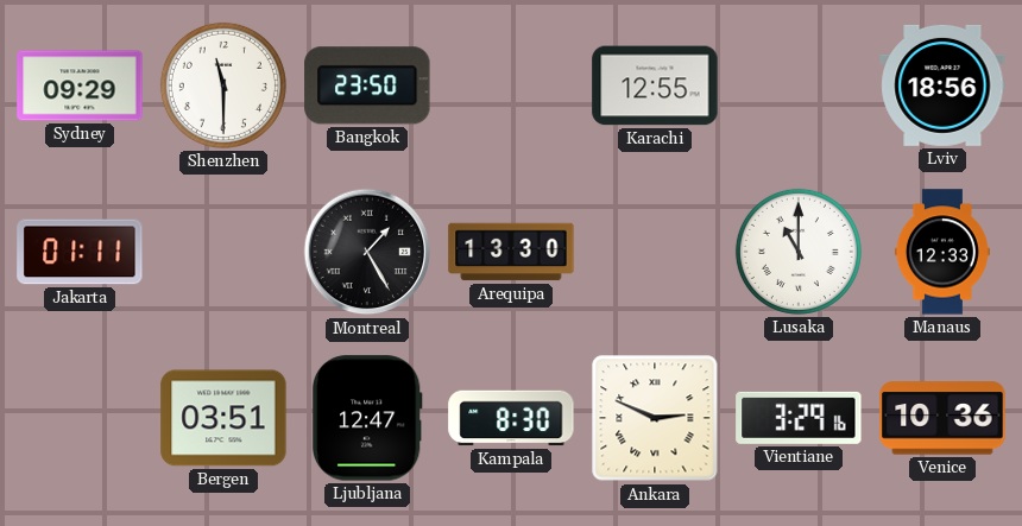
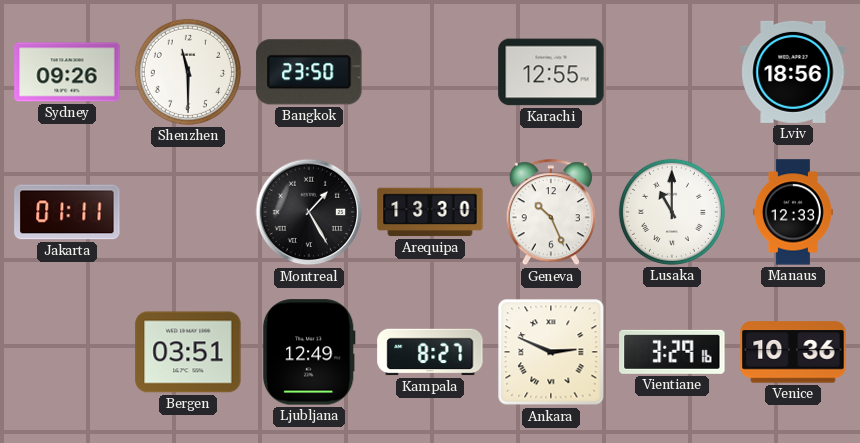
Sydney: 09:29 -> 09:26 (67, 72)
Geneva: none -> 10:26 (551, 213)
Ljubljana: 12:47 -> 12:49 (309, 352)
Kampala: 8:30 -> 8:27 (430, 352)
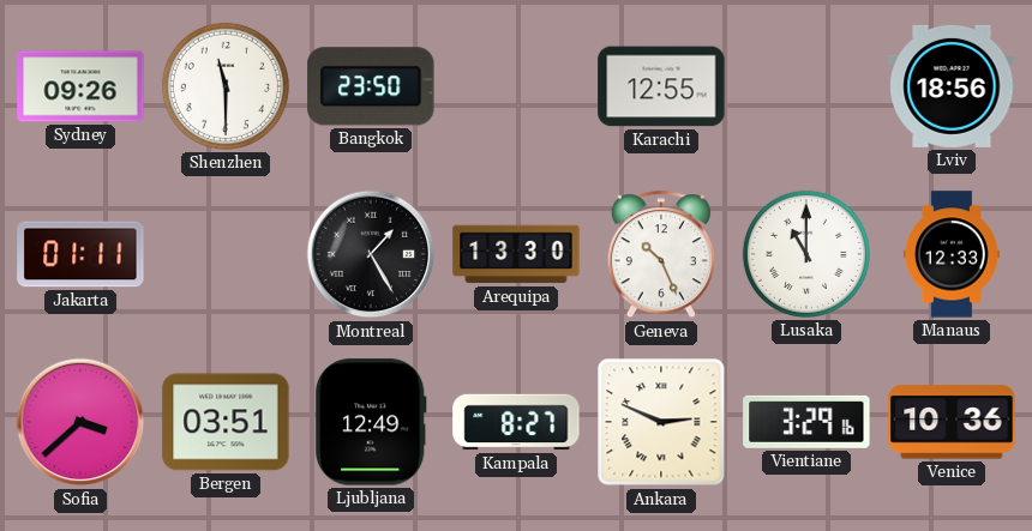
Sofia: none -> 3:38 (80, 422)
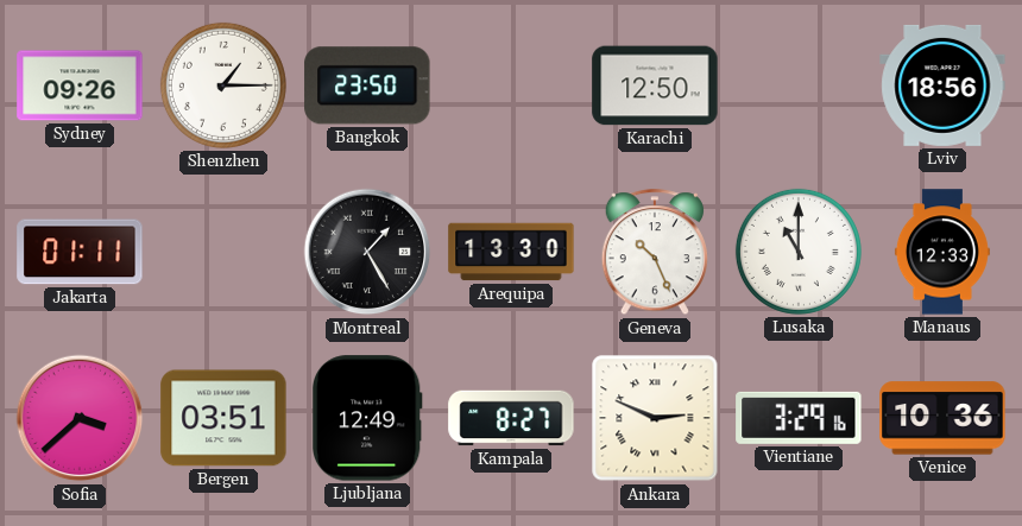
Shenzhen: 11:30 -> 1:15 (223, 85)
Karachi: 12:55 -> 12:50 (655, 85)
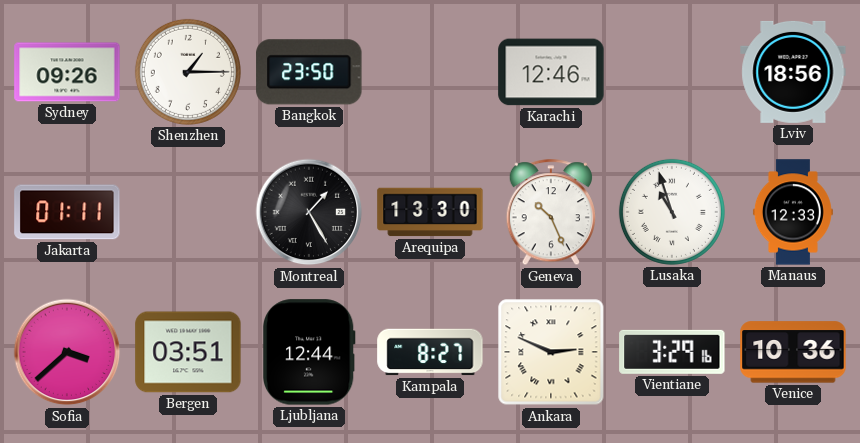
Karachi: 12:50 -> 12:46 (551, 72)
Lusaka: 11:00 -> 10:57 (672, 212)
Ljubljana: 12:49 -> 12:44 (309, 352)
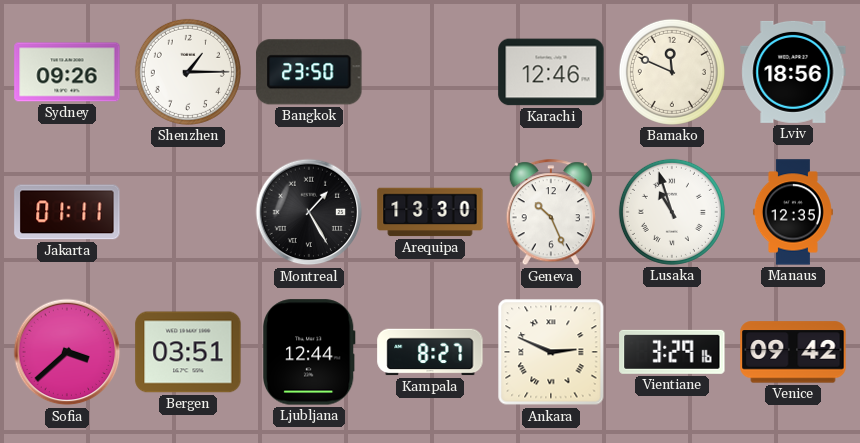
Bamako: none -> 11:49 (672, 72)
Manaus: 12:33 -> 12:35 (793, 212)
Venice: 10:36 -> 09:42 (793, 352)
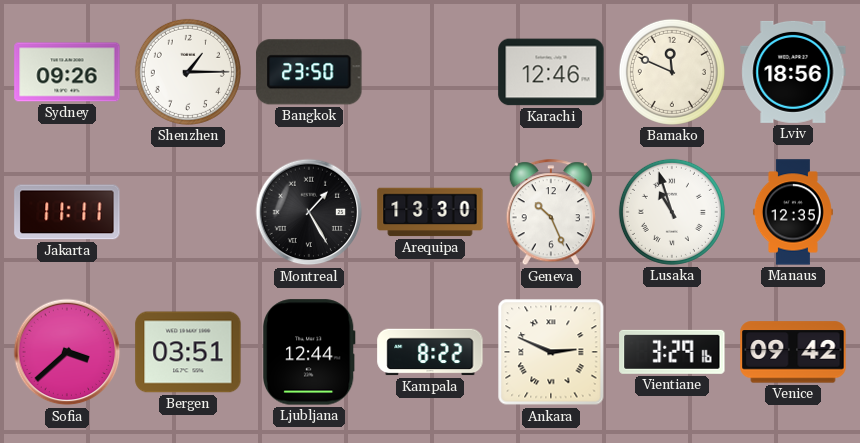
Jakarta: 01:11 -> 11:11 (67, 212)
Kampala: 8:27 -> 8:22 (430, 352)
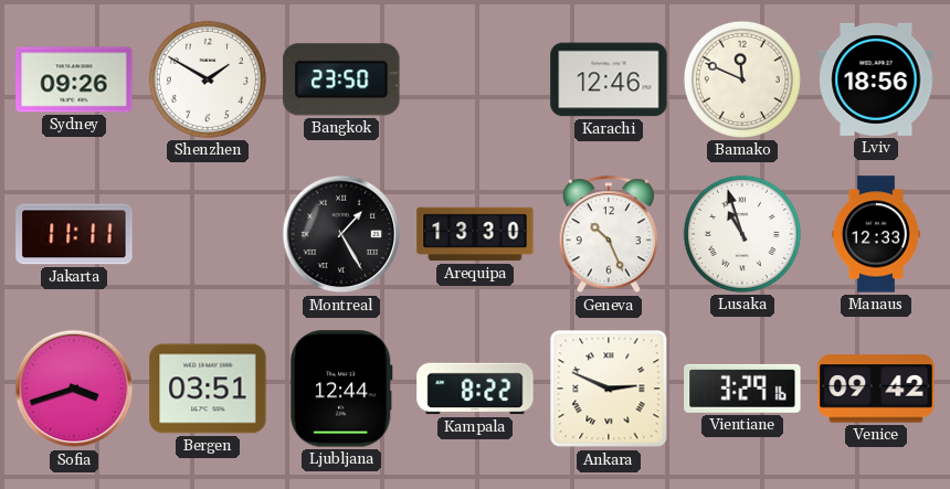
Shenzhen: 1:15 -> 1:50 (208, 79)
Manaus: 12:35 -> 12:33 (876, 234)
Sofia: 3:38 -> 3:42 (74, 389)
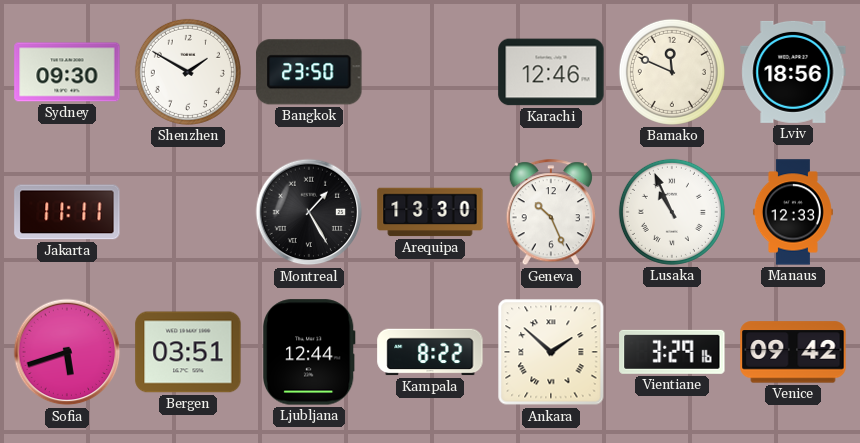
Sydney: 09:26 -> 09:30 (67, 72)
Lusaka: 10:57 -> 10:56 (672, 212)
Sofia: 3:42 -> 5:42 (67, 352)
Ankara: 2:49 -> 1:52 (551, 352)
